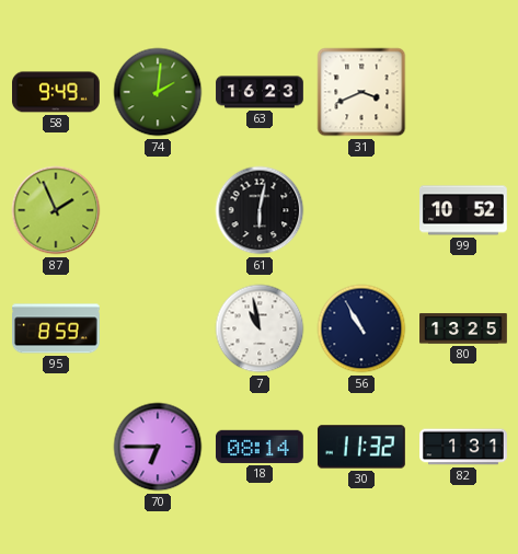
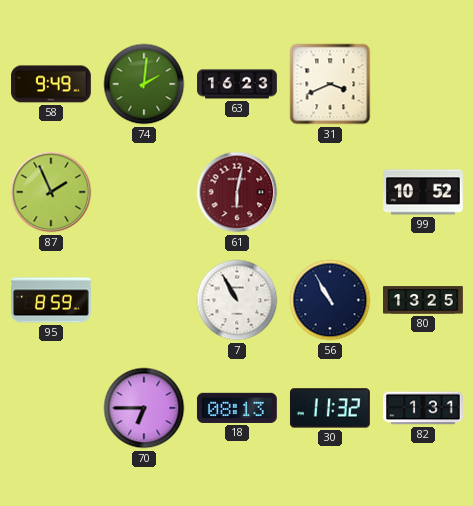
61 dial: black -> burgundy (237, 192)
7: 10:58 -> 10:55 (237, 300)
18: 08:14 -> 08:13 (237, 408)
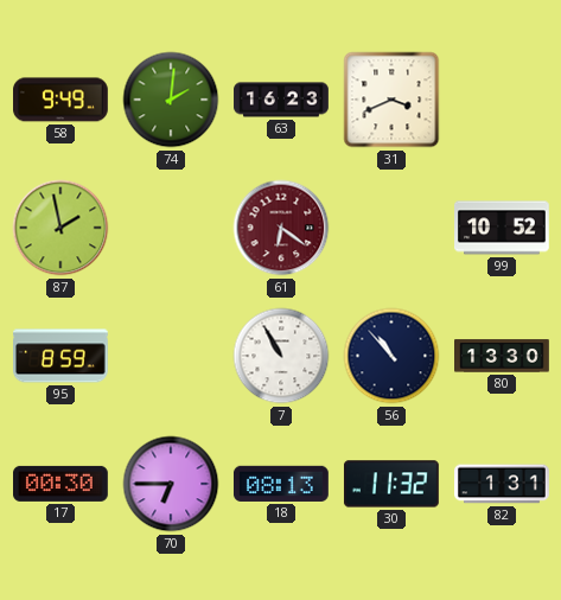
87: 1:56 -> 1:58 (60, 228)
61: 6:02 -> 6:21 (281, 228)
56: 10:55 -> 10:53 (391, 356)
80: 13:25 -> 13:30 (503, 356)
17: none -> 00:30 (62, 484)
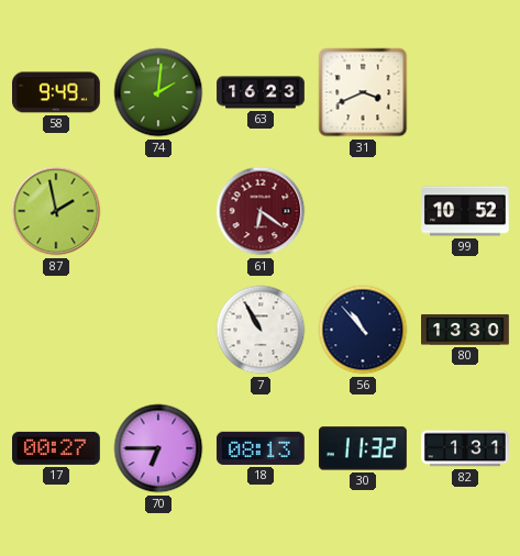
95: 8:59 -> none (62, 356)
17: 00:30 -> 00:27 (57, 448)
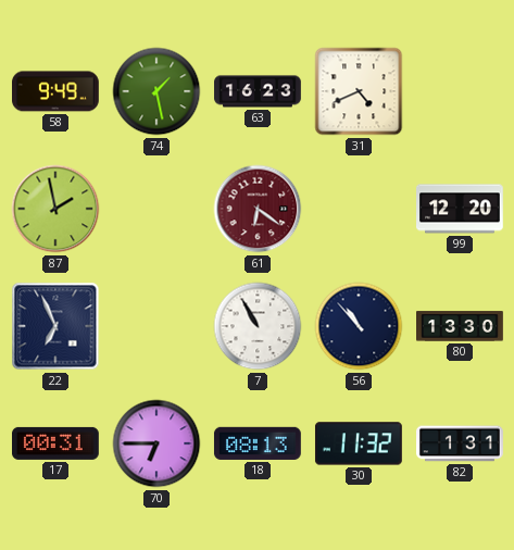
74: 2:01 -> 1:28 (156, 91)
31: 3:41 -> 4:41 (359, 91)
99: 10:52 -> 12:20 (461, 209)
22: none -> 6:56 (55, 326)
17: 00:27 -> 00:31 (57, 443)
